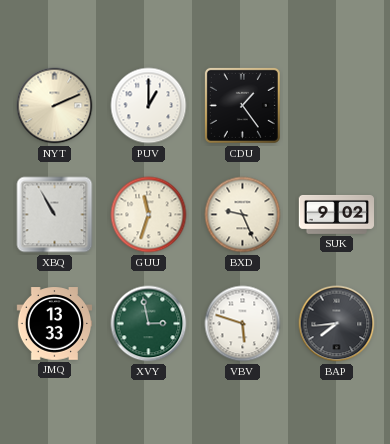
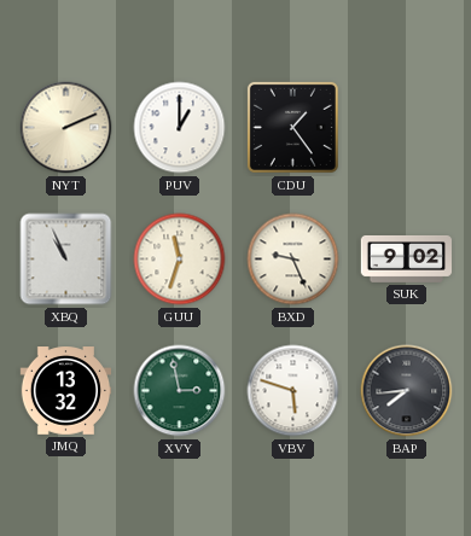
XBQ: 10:55 -> 10:56 (66, 260)
JMQ: 13:33 -> 13:32 (66, 391)
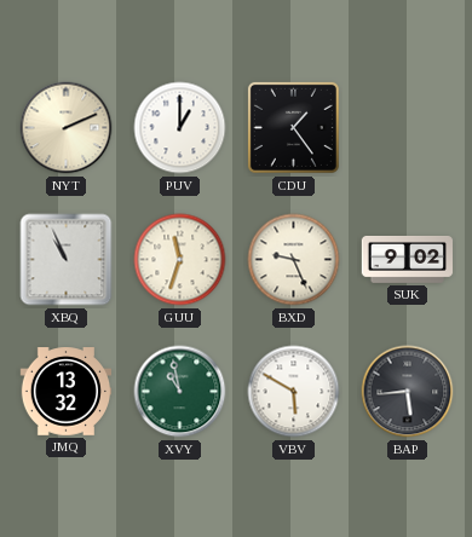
XVY: 2:58 -> 10:58 (180, 392)
VBV: 5:48 -> 5:50 (294, 392)
BAP: 7:44 -> 5:44 (408, 392)
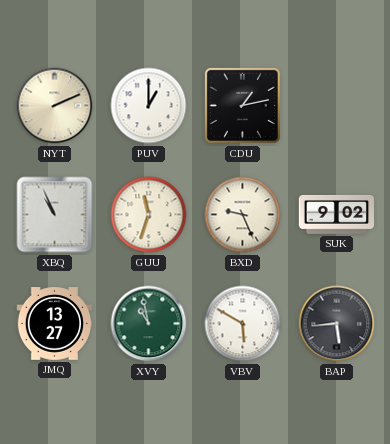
CDU: 1:24 -> 1:13 (242, 105)
JMQ: 13:32 -> 13:27 (55, 324)
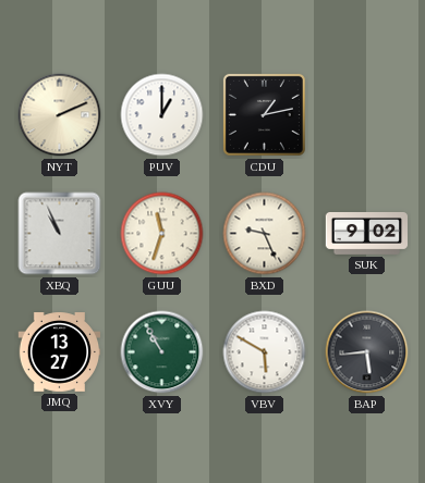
XVY: 10:58 -> 10:55 (162, 352)
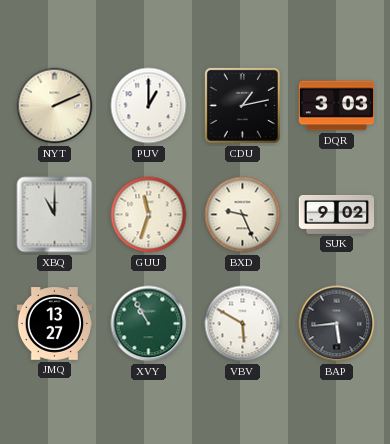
DQR: none -> 3:03 (337, 106)
XBQ: 10:56 -> 11:00 (55, 215)
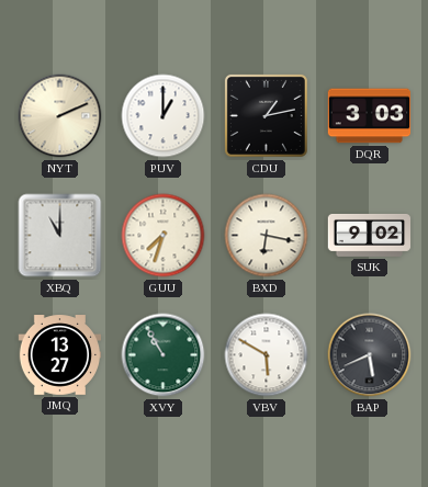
GUU: 11:33 -> 7:33 (164, 236)
BXD: 9:26 -> 6:17 (267, 236)
BAP: 5:44 -> 5:41 (370, 355)
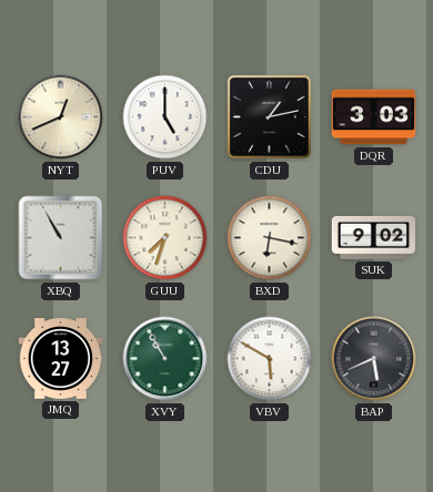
NYT: 2:11 -> 12:41 (61, 117)
PUV: 1:00 -> 5:00 (165, 117)
XBQ: 11:00 -> 10:55 (61, 238)
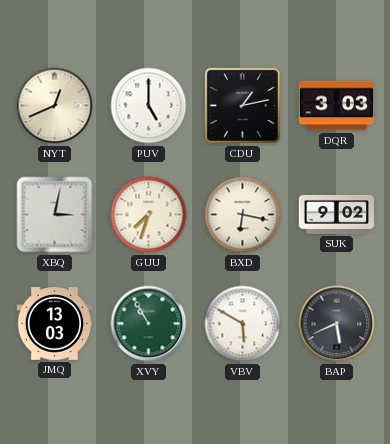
XBQ: 10:55 -> 3:02 (55, 215)
JMQ: 13:27 -> 13:03 (55, 324)
